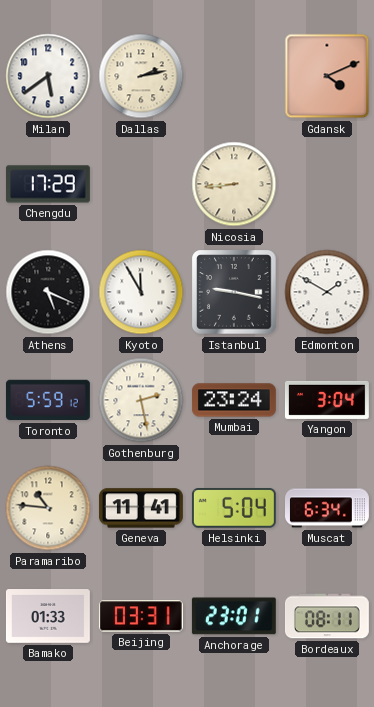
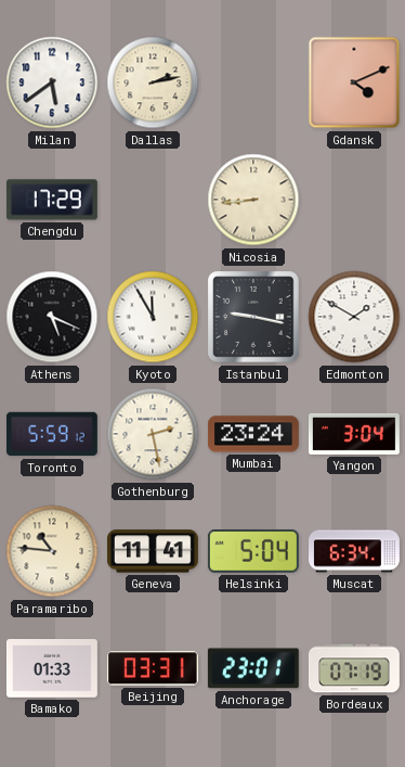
Bordeaux: 08:11 -> 07:19 (354, 668)
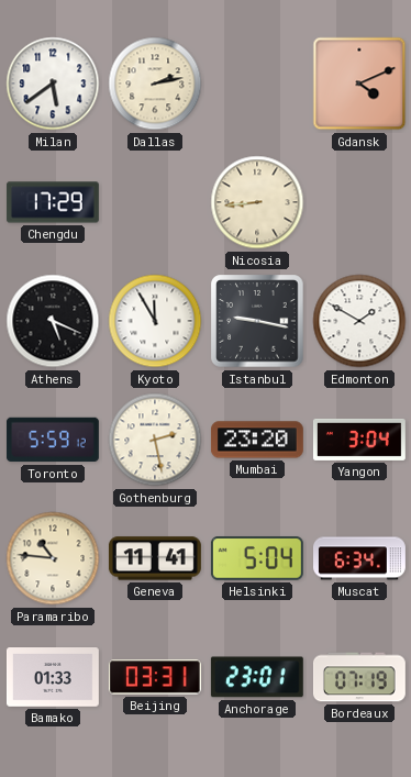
Mumbai: 23:24 -> 23:20 (257, 440)
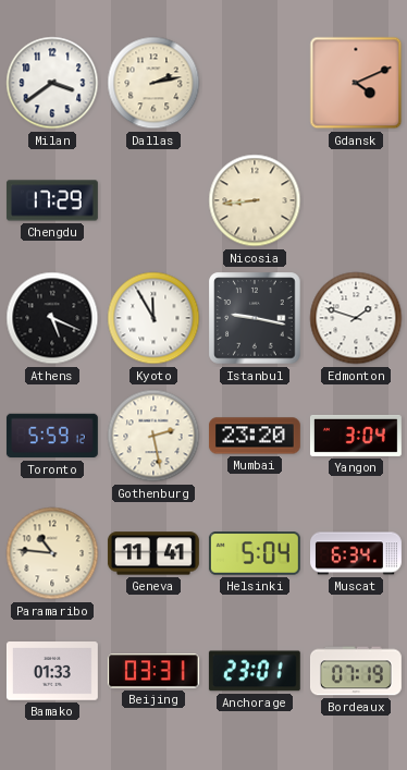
Milan: 5:39 -> 3:39 (52, 83)
Edmonton: 1:50 -> 1:48 (356, 318)
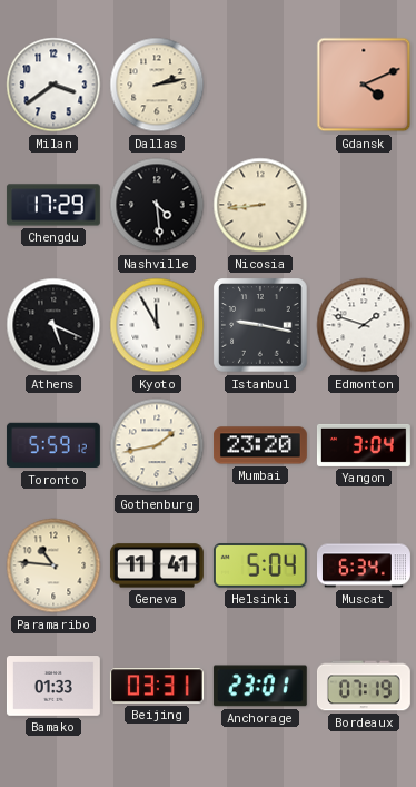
Nashville: none -> 4:29 (157, 205)
Gothenburg: 2:28 -> 1:43 (157, 445)
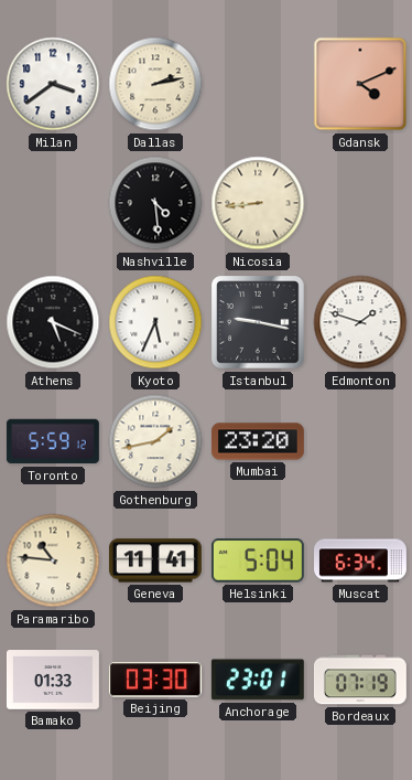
Chengdu: 17:29 -> none (53, 205)
Kyoto: 11:55 -> 5:34 (155, 322)
Yangon: 3:04 -> none (364, 445)
Beijing: 03:31 -> 03:30 (155, 680)
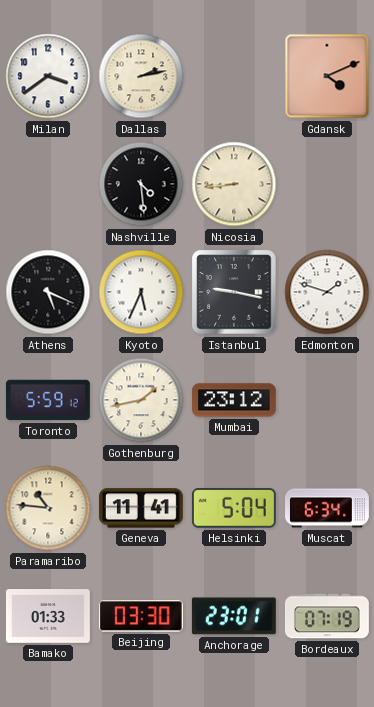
Mumbai: 23:20 -> 23:12 (234, 400)
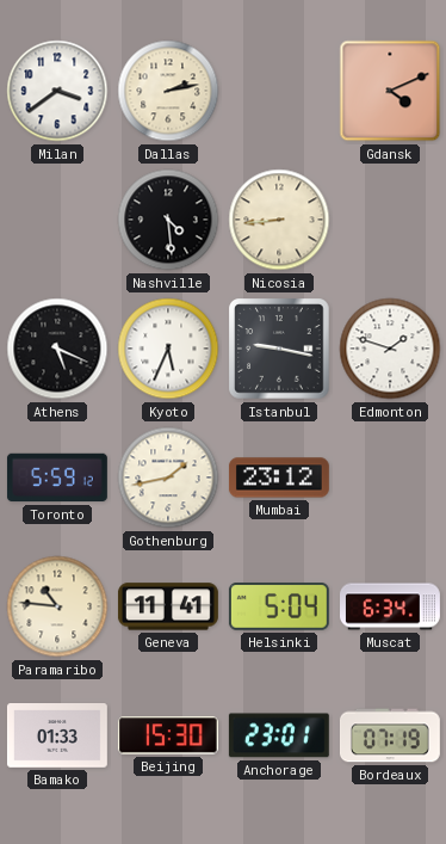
Beijing: 03:30 -> 15:30 (168, 735)
